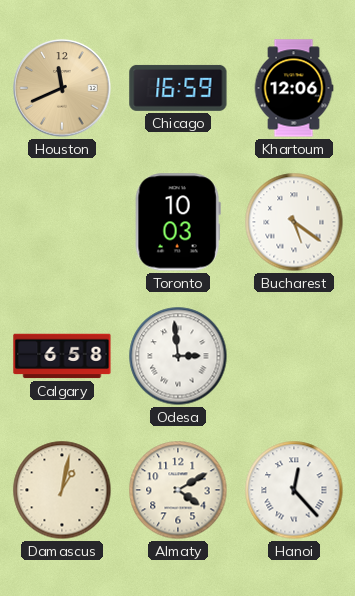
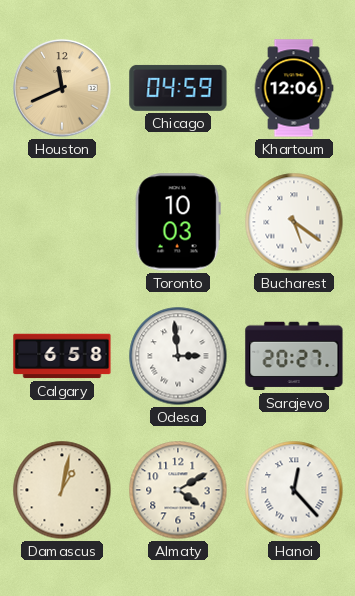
Chicago: 16:59 -> 04:59 (178, 88)
Sarajevo: none -> 20:27 (294, 356)
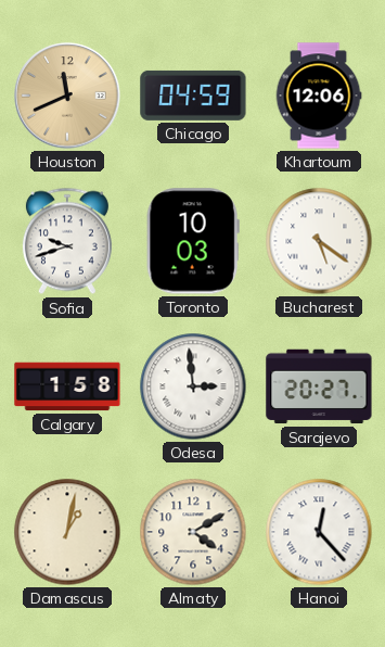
Sofia: none -> 9:42 (67, 241)
Calgary: 6:58 -> 1:58 (67, 386)
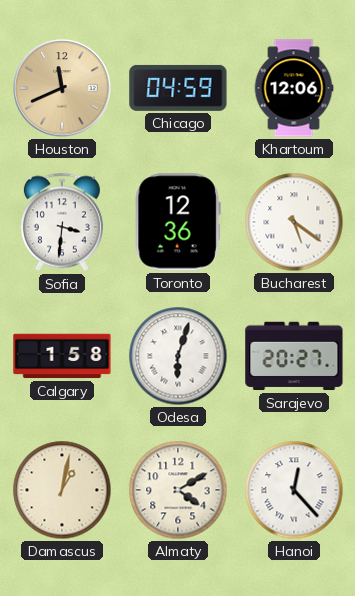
Sofia: 9:42 -> 3:31 (62, 222)
Toronto: 10:03 -> 12:36 (178, 222)
Odesa: 2:59 -> 6:03 (178, 356)
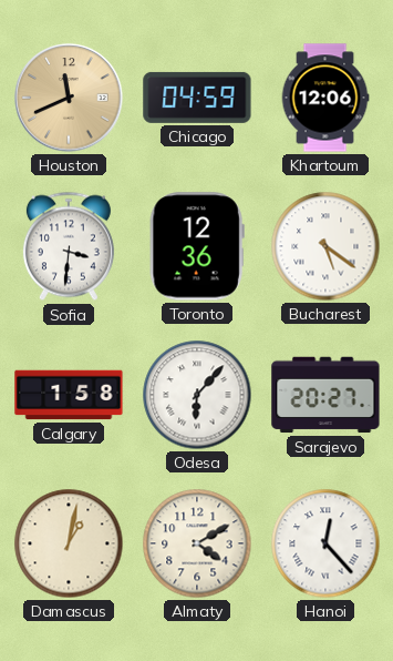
Odesa: 6:03 -> 6:07 (197, 395)
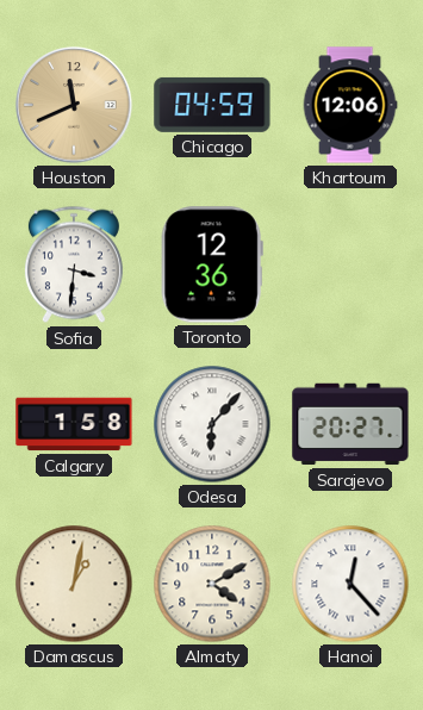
Bucharest: 5:21 -> none (325, 246)
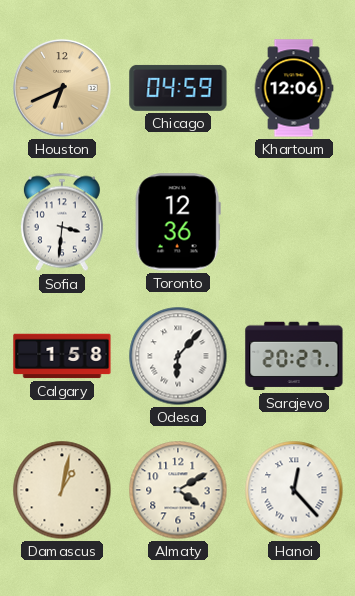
Houston: 11:41 -> 6:41 (62, 88)
